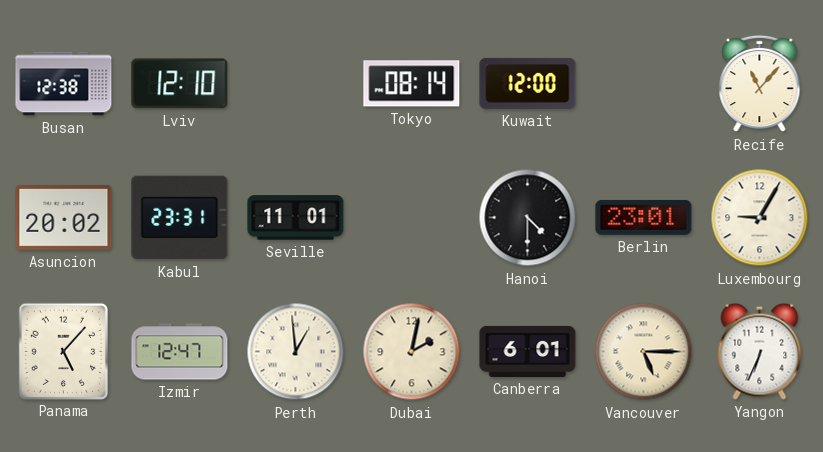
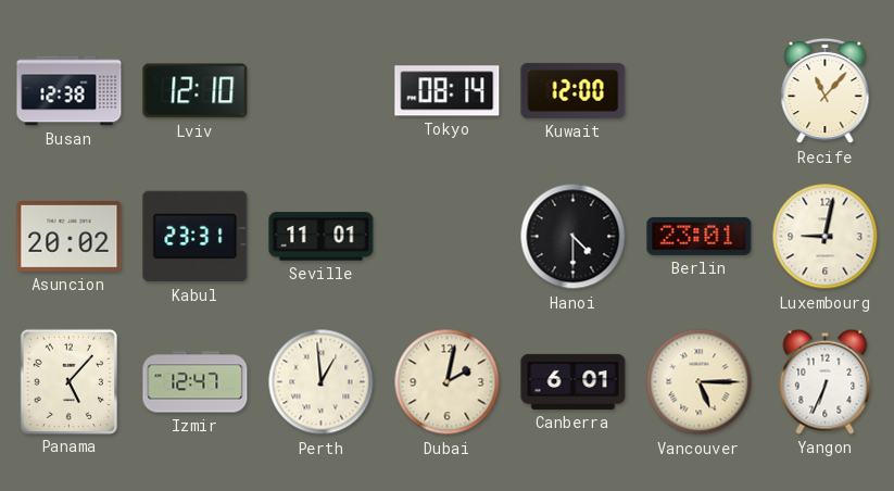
Luxembourg: 9:05 -> 9:02 (826, 237)
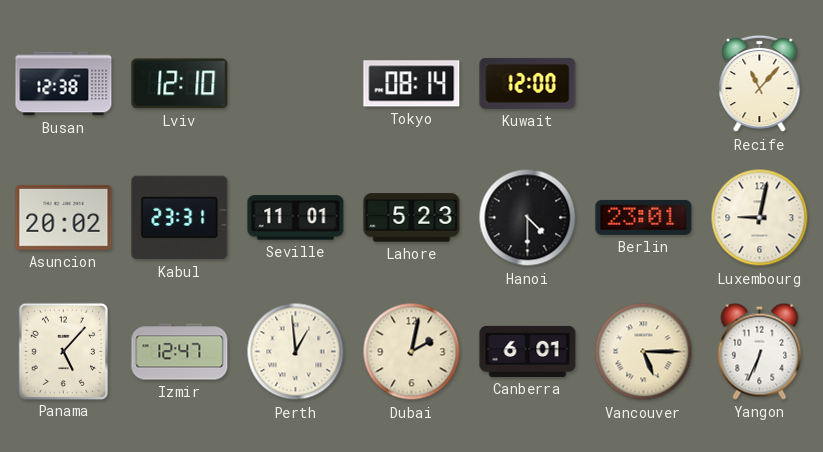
Lahore: none -> 5:23 (412, 218)
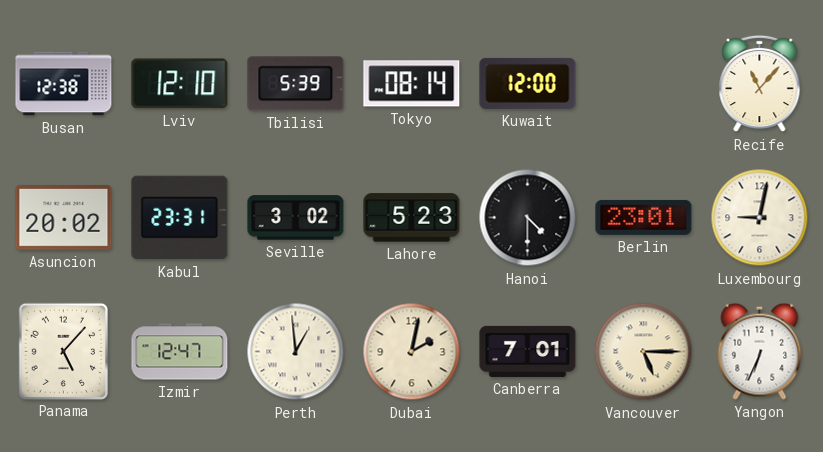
Tbilisi: none -> 5:39 (296, 84)
Seville: 11:01 -> 3:02 (296, 218)
Canberra: 6:01 -> 7:01 (528, 351)
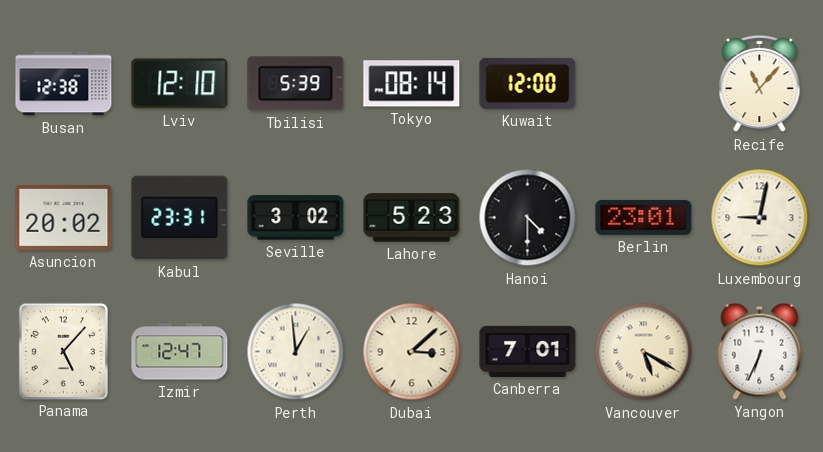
Dubai: 2:02 -> 3:08 (412, 352)
Vancouver: 5:15 -> 5:20 (644, 352)
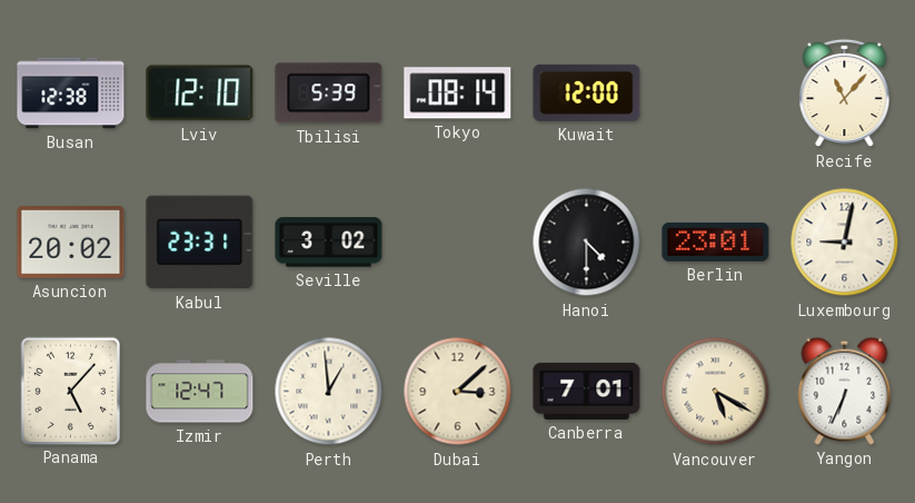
Lahore: 5:23 -> none (412, 218)
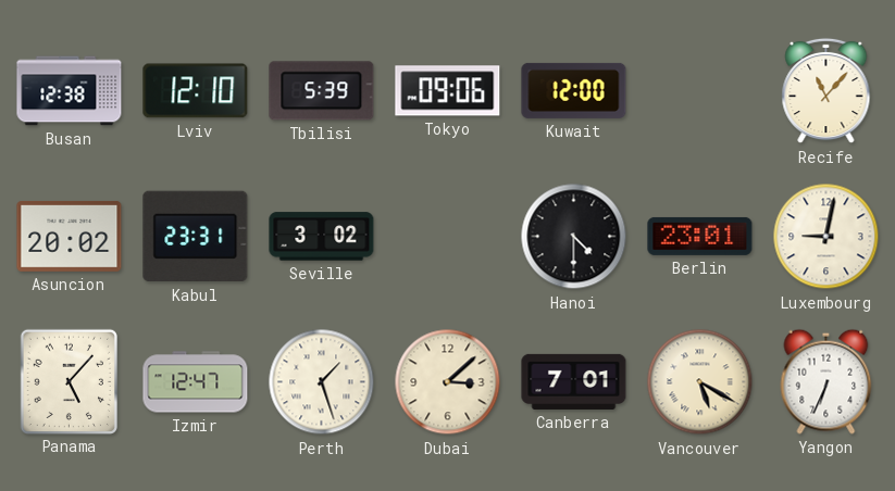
Tokyo: 08:14 -> 09:06 (448, 91)
Perth: 12:59 -> 1:27 (322, 382)
